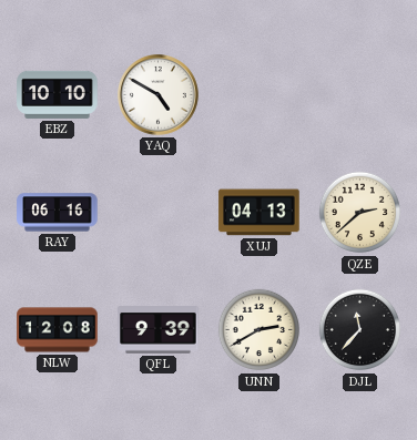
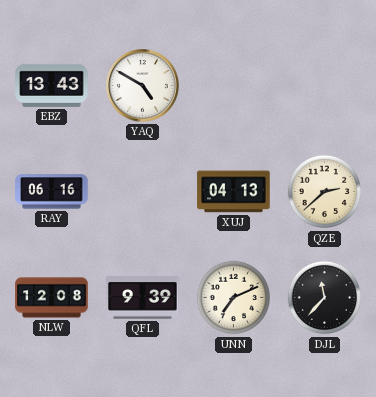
EBZ: 10:10 -> 13:43 (52, 85)
UNN: 2:40 -> 7:11 (234, 298)
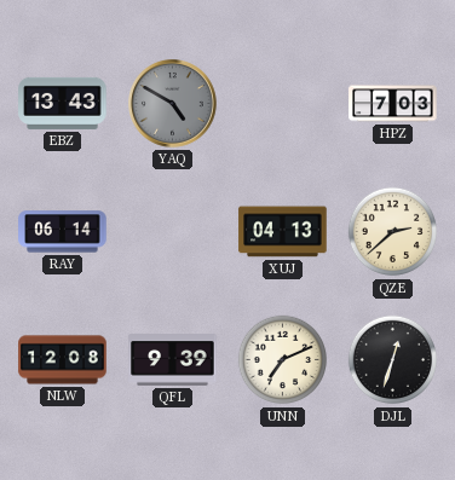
YAQ dial: white -> grey (173, 104)
HPZ: none -> 7:03 (393, 104)
RAY: 06:16 -> 06:14 (63, 232)
DJL: 11:37 -> 12:33 (393, 360)
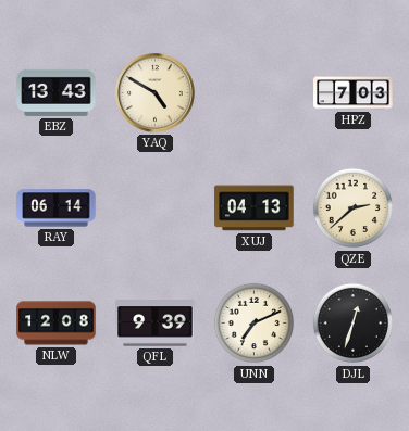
YAQ dial: grey -> cream (156, 93)
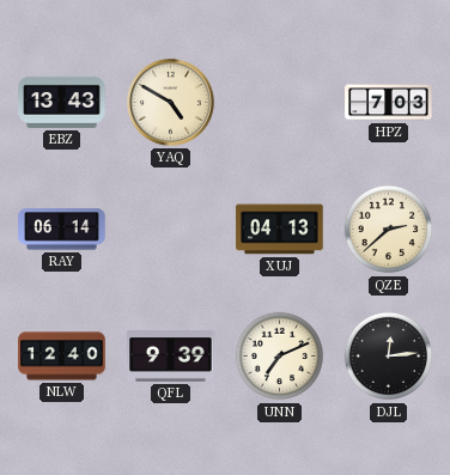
NLW: 12:08 -> 12:40 (62, 357)
DJL: 12:33 -> 12:14 (389, 357)
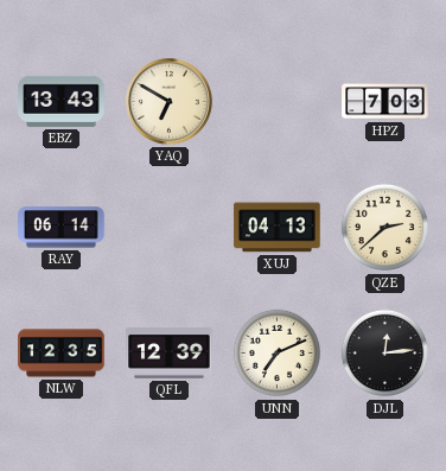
YAQ: 4:50 -> 6:50 (170, 102)
NLW: 12:40 -> 12:35 (62, 354)
QFL: 9:39 -> 12:39 (170, 354)
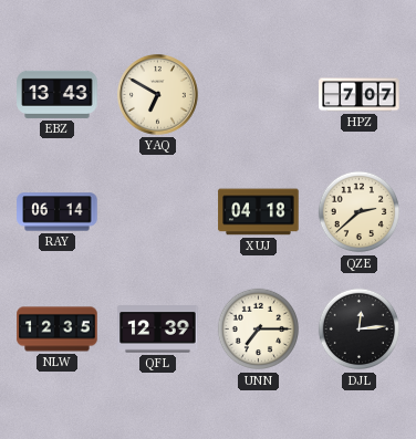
HPZ: 7:03 -> 7:07 (360, 95)
XUJ: 04:13 -> 04:18 (259, 212)
UNN: 7:11 -> 7:15 (259, 330)
